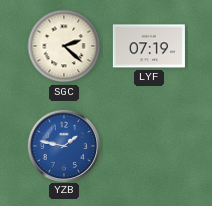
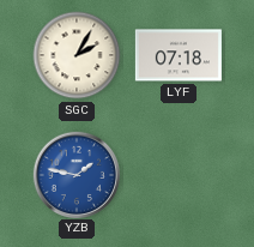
SGC: 2:22 -> 2:05 (77, 55)
LYF: 07:19 -> 07:18 (179, 55)
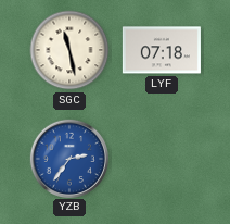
SGC: 2:05 -> 11:28 (69, 50)
YZB: 1:47 -> 2:36 (68, 158)
